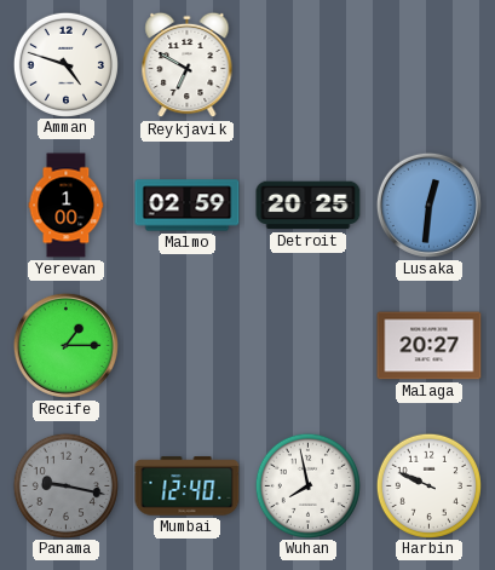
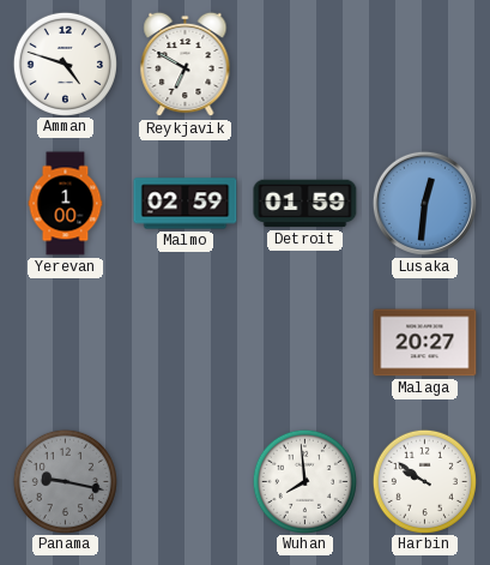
Detroit: 20:25 -> 01:59 (306, 204)
Recife: 1:15 -> none (65, 345)
Mumbai: 12:40 -> none (188, 486)
Wuhan: 7:58 -> 7:59 (304, 481)
Harbin: 9:49 -> 9:51 (424, 481)
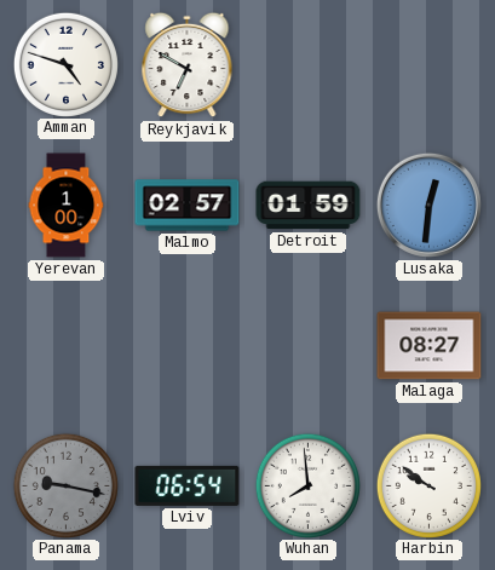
Malmo: 02:59 -> 02:57 (188, 206)
Malaga: 20:27 -> 08:27 (430, 346)
Lviv: none -> 06:54 (188, 485)
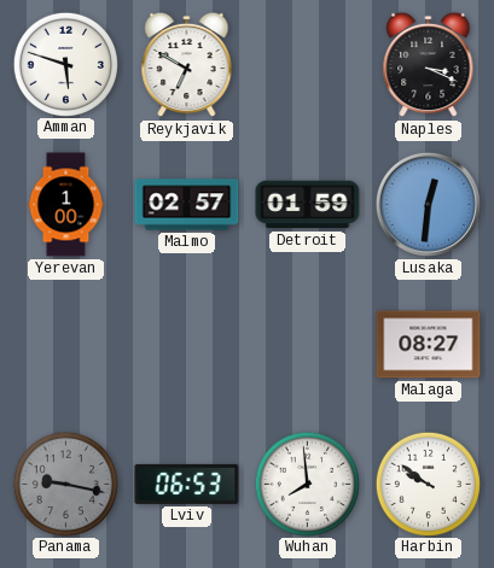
Amman: 4:48 -> 5:48 (65, 64)
Naples: none -> 3:19 (429, 65)
Lviv: 06:54 -> 06:53 (187, 484)
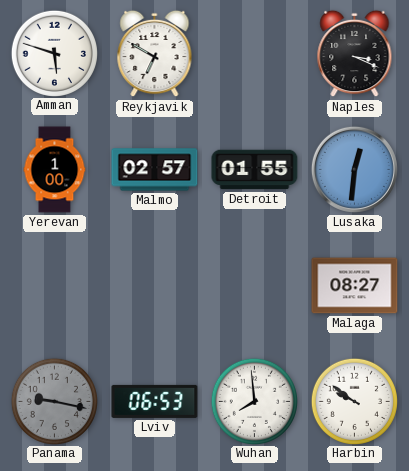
Detroit: 01:59 -> 01:55 (255, 170)
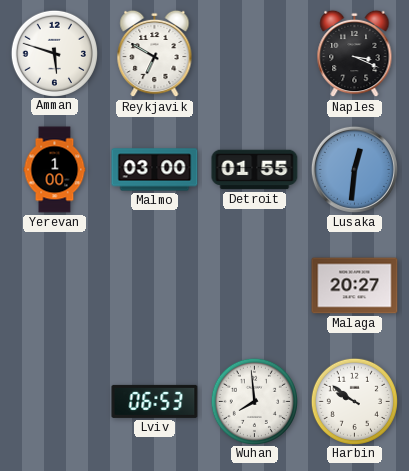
Malmo: 02:57 -> 03:00 (155, 170)
Malaga: 08:27 -> 20:27 (355, 286)
Panama: 9:17 -> none (54, 401)
